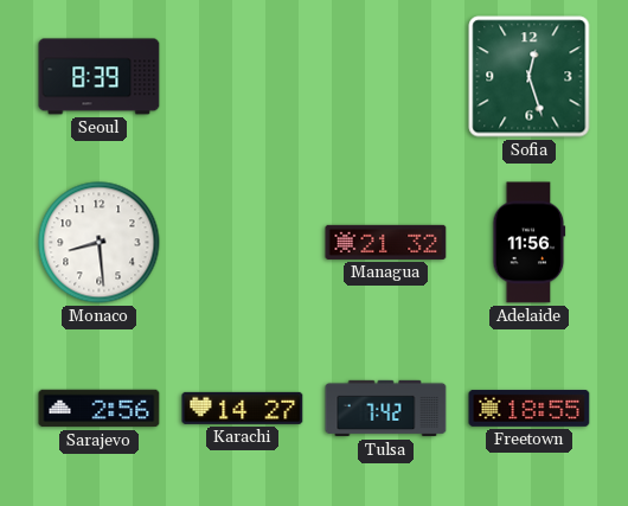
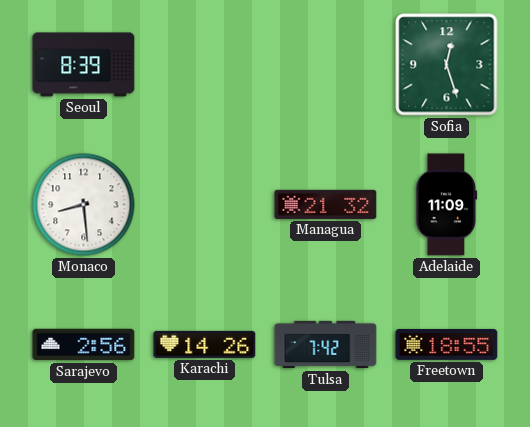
Adelaide: 11:56 -> 11:09 (447, 205)
Karachi: 14:27 -> 14:26 (205, 344)
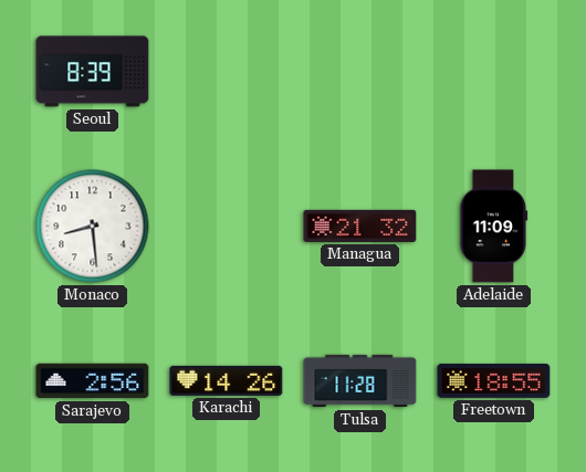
Sofia: 12:27 -> none (447, 65)
Tulsa: 7:42 -> 11:28 (360, 381)
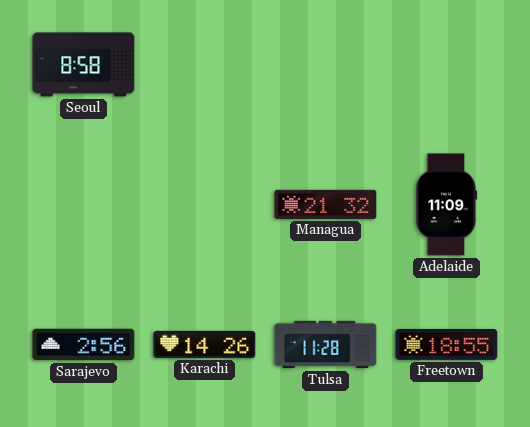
Seoul: 8:39 -> 8:58 (84, 65)
Monaco: 8:29 -> none (93, 227)
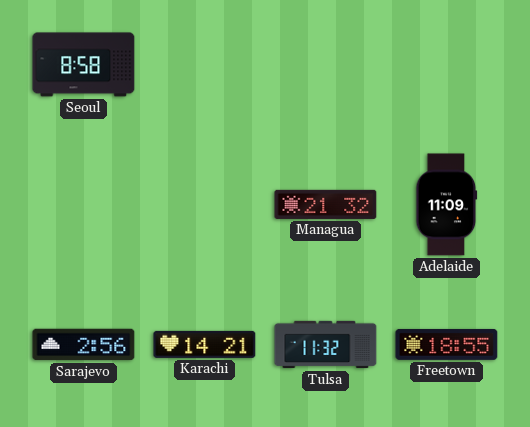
Karachi: 14:26 -> 14:21 (205, 344)
Tulsa: 11:28 -> 11:32 (326, 345)
